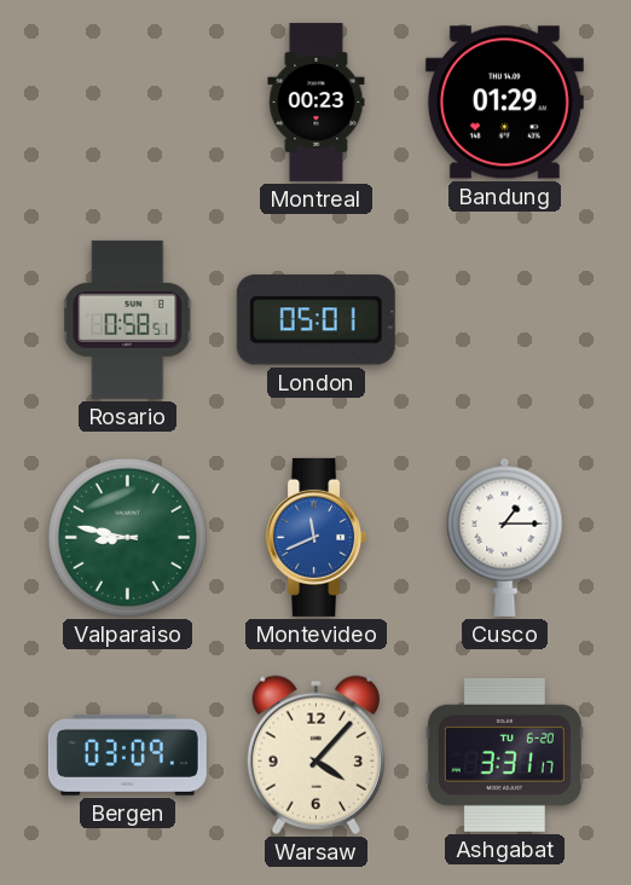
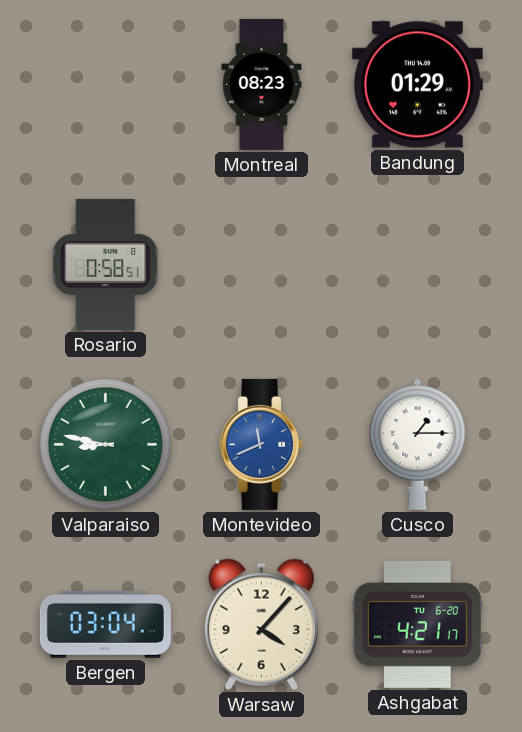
Montreal: 00:23 -> 08:23 (262, 84)
London: 05:01 -> none (315, 320)
Bergen: 03:09 -> 03:04 (105, 624)
Ashgabat: 3:31 -> 4:21 (417, 624)
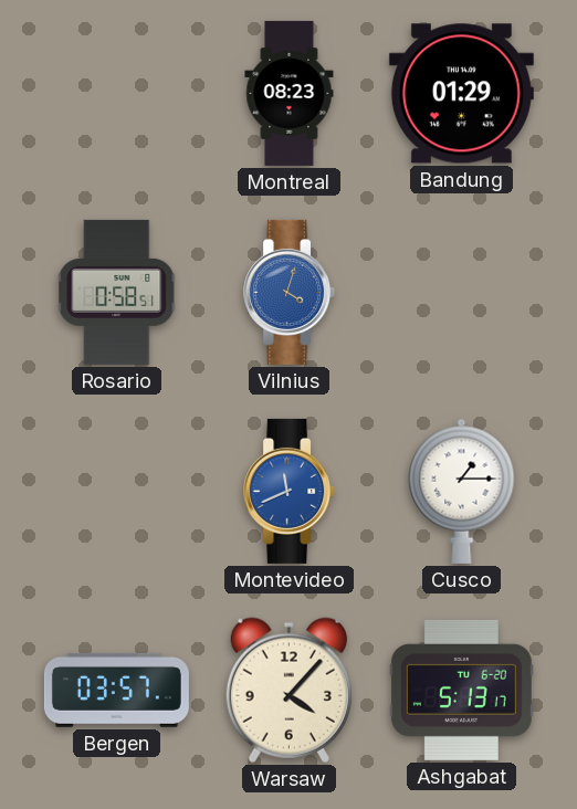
Vilnius: none -> 4:03 (290, 292)
Valparaiso: 8:47 -> none (105, 444)
Bergen: 03:04 -> 03:57 (116, 690)
Ashgabat: 4:21 -> 5:13 (461, 690)
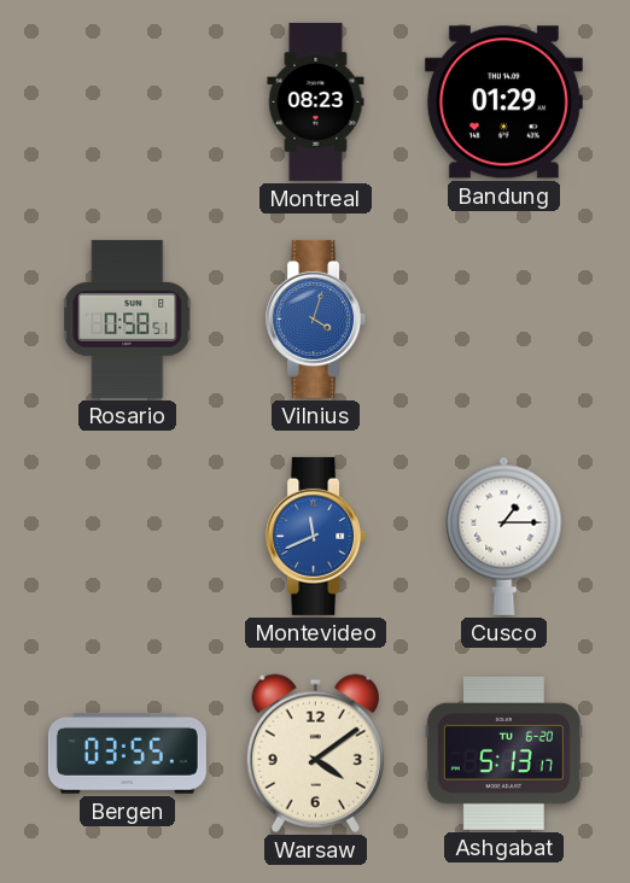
Bergen: 03:57 -> 03:55 (127, 753)
Warsaw: 4:07 -> 4:09 (315, 753)
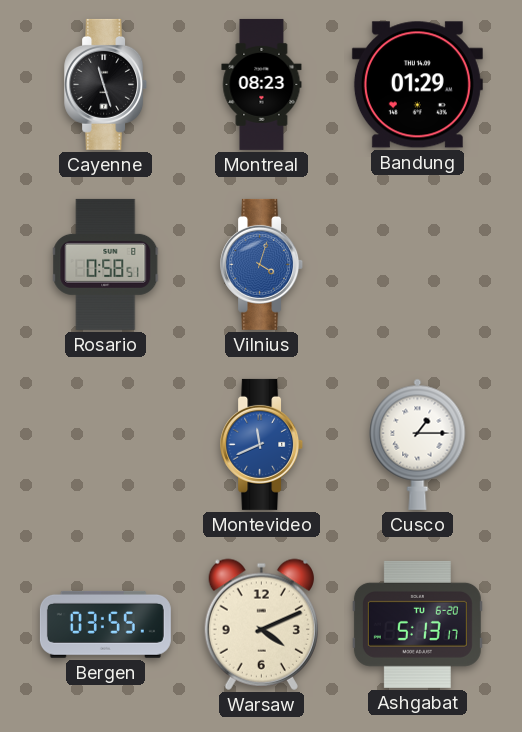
Cayenne: none -> 11:27 (106, 84)
Warsaw: 4:09 -> 4:11 (261, 624)
